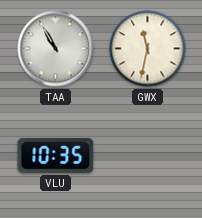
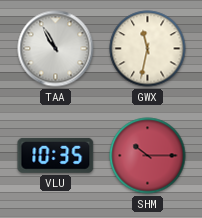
SHM: none -> 10:15 (148, 156)
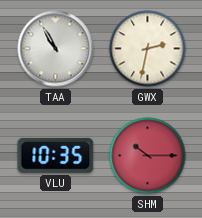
GWX: 11:32 -> 2:32 (148, 49)
